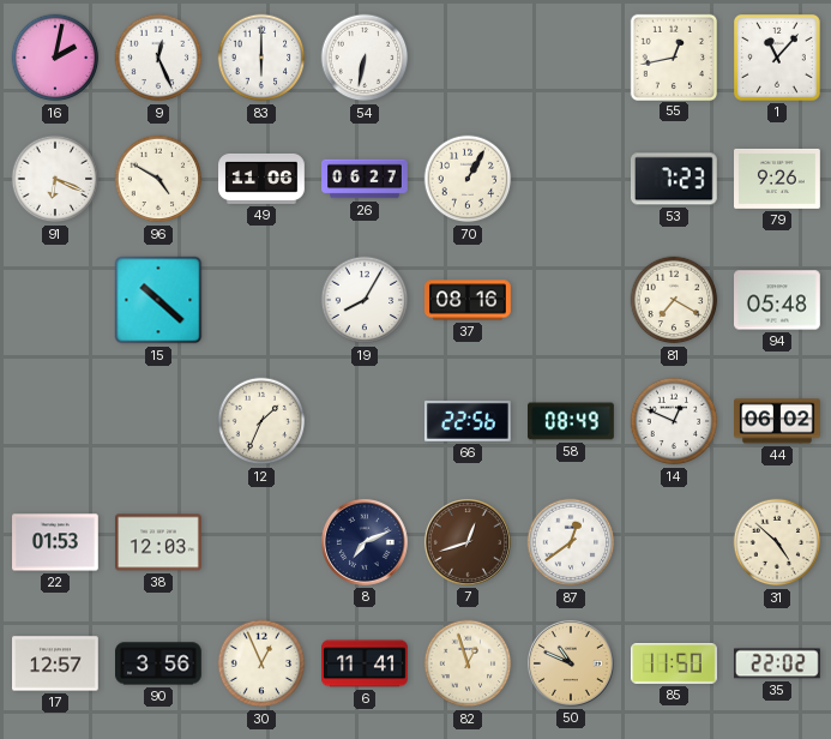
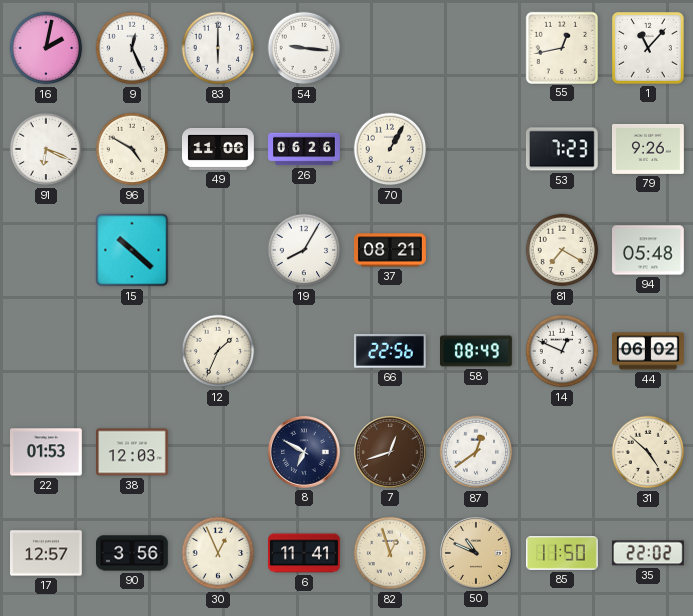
54: 6:32 -> 9:16 (304, 48)
26: 06:27 -> 06:26 (304, 149)
37: 08:16 -> 08:21 (391, 250)
8: 7:11 -> 6:50 (304, 452)
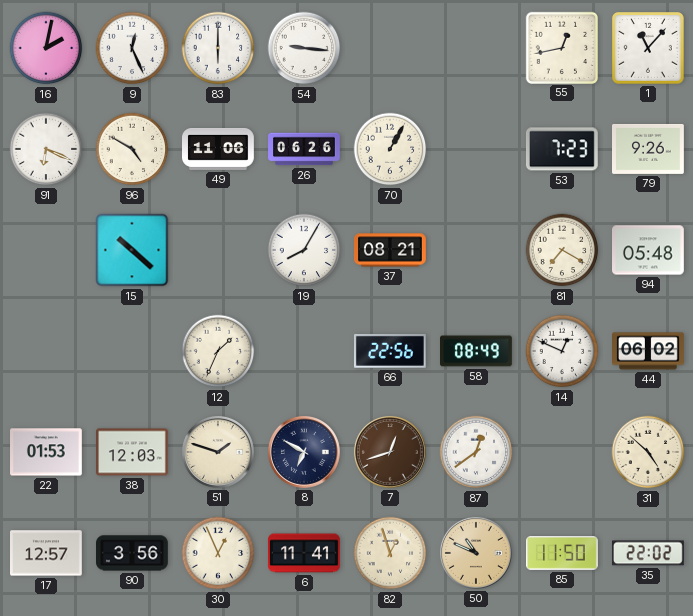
51: none -> 1:48 (218, 452)
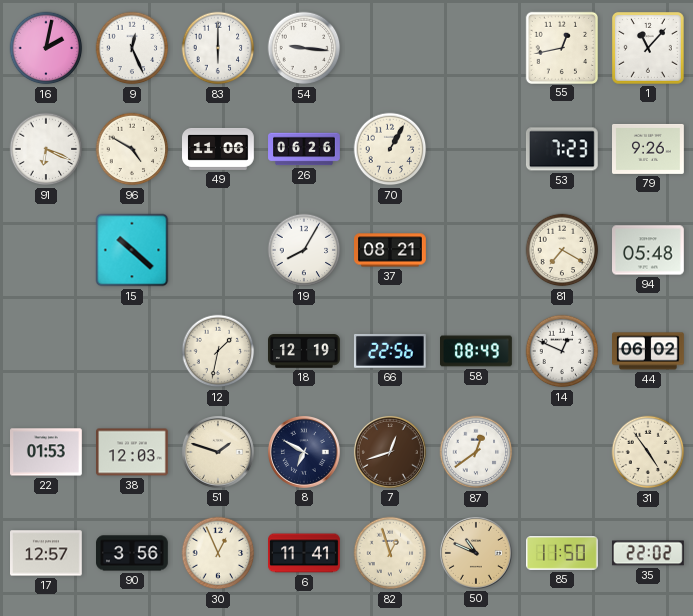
12: 1:34 -> 1:32 (218, 351)
18: none -> 12:19 (304, 351)
31: 4:52 -> 4:54 (648, 452)
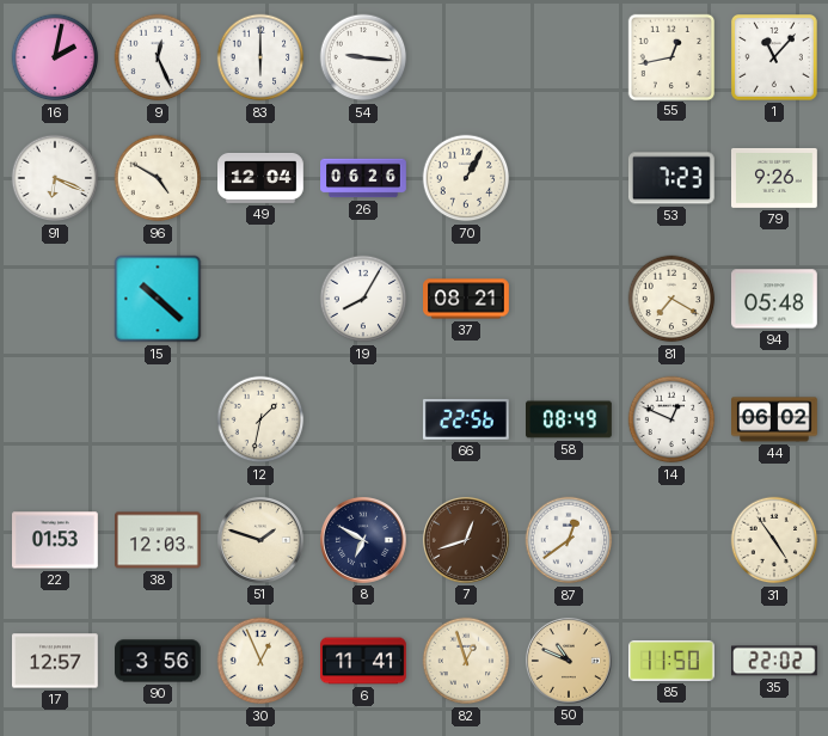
49: 11:06 -> 12:04 (262, 178)
18: 12:19 -> none (304, 351)
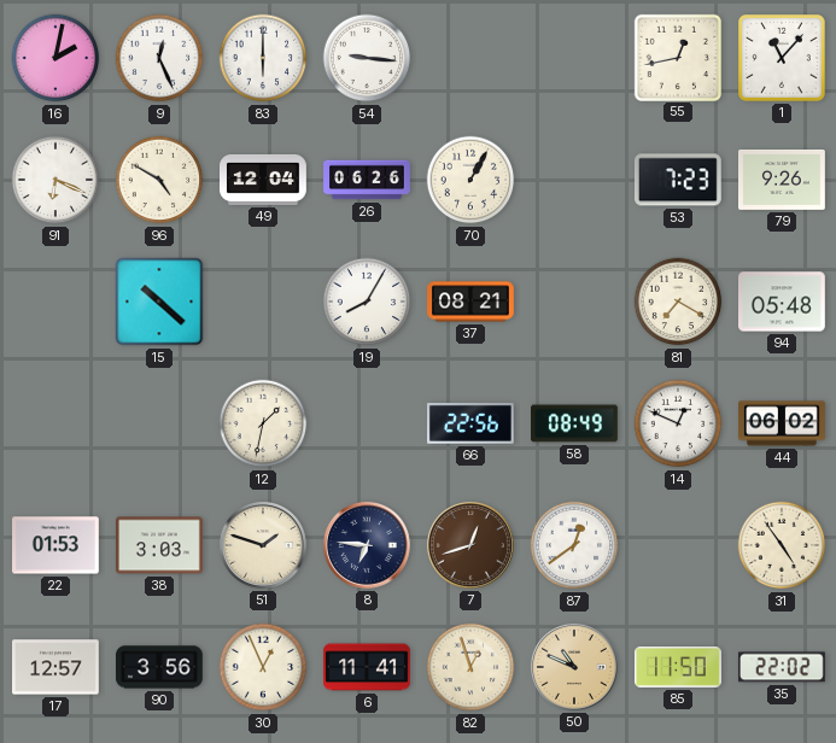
38: 12:03 -> 3:03 (160, 545)
8: 6:50 -> 6:46 (367, 545)
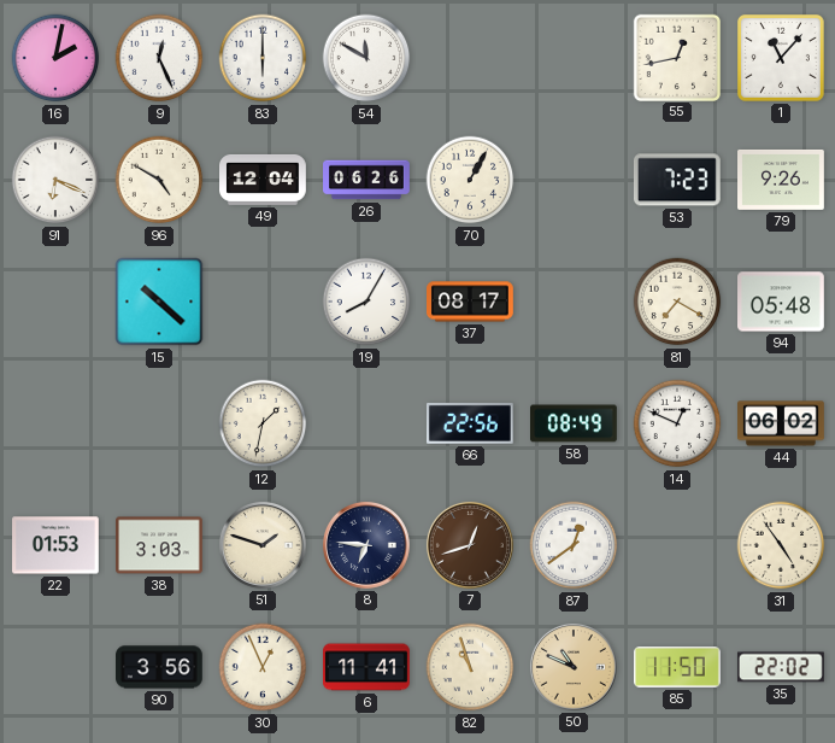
54: 9:16 -> 11:50 (366, 58)
37: 08:21 -> 08:17 (471, 302)
17: 12:57 -> none (57, 667)
82: 12:57 -> 10:57 (470, 667)
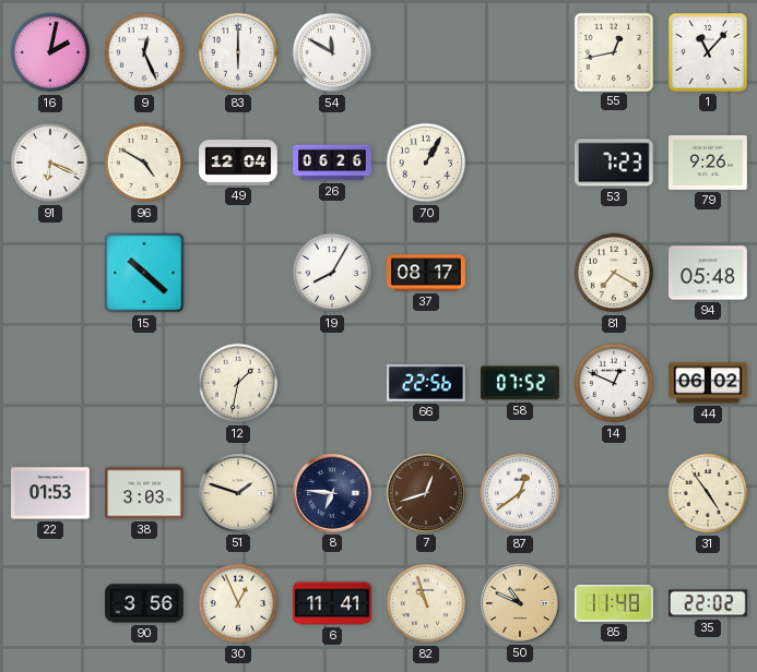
58: 08:49 -> 07:52 (521, 383)
85: 11:50 -> 11:48 (615, 604)
